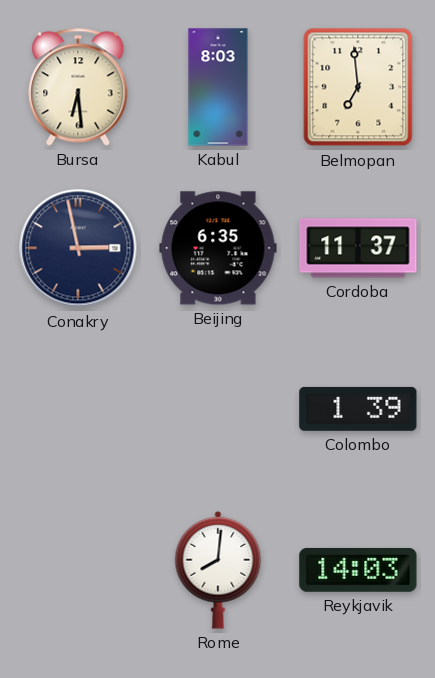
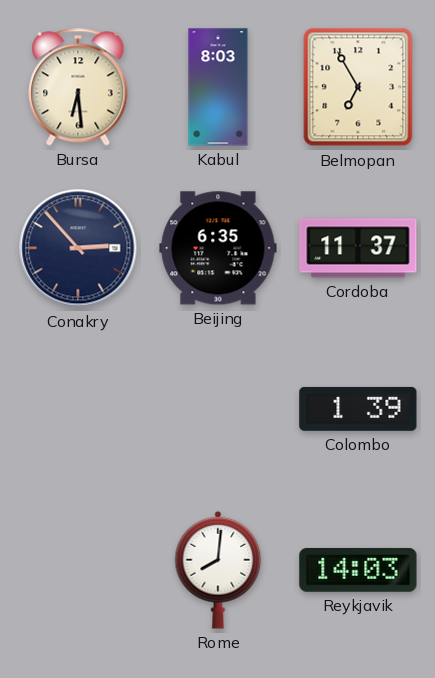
Belmopan: 6:59 -> 6:55 (358, 87)
Conakry: 2:58 -> 2:53 (78, 248)
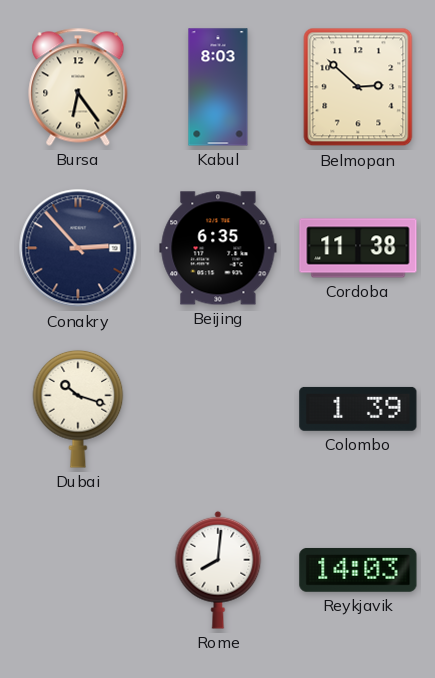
Bursa: 6:29 -> 6:24 (78, 87)
Belmopan: 6:55 -> 2:52 (358, 87)
Cordoba: 11:37 -> 11:38 (358, 248)
Dubai: none -> 10:18 (78, 409)
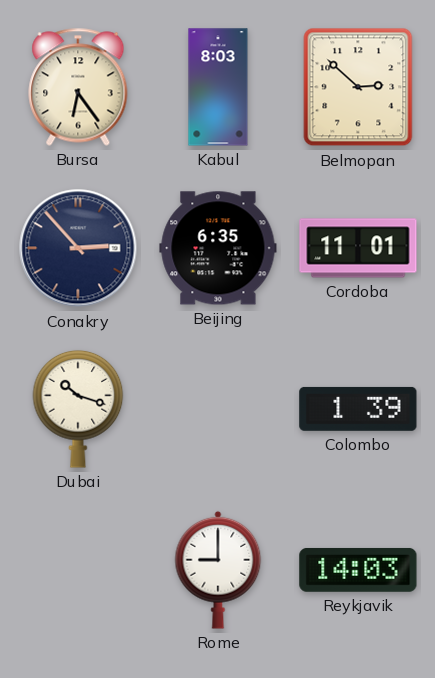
Cordoba: 11:38 -> 11:01 (358, 248)
Rome: 8:01 -> 9:00 (218, 570)
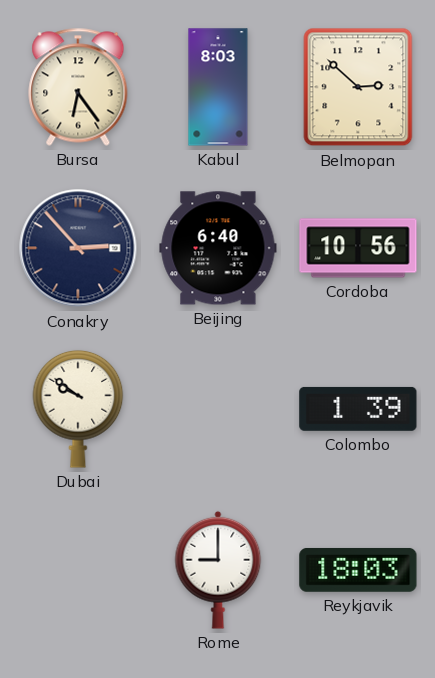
Beijing: 6:35 -> 6:40 (218, 248)
Cordoba: 11:01 -> 10:56 (358, 248)
Dubai: 10:18 -> 9:51 (78, 409)
Reykjavik: 14:03 -> 18:03 (358, 570)
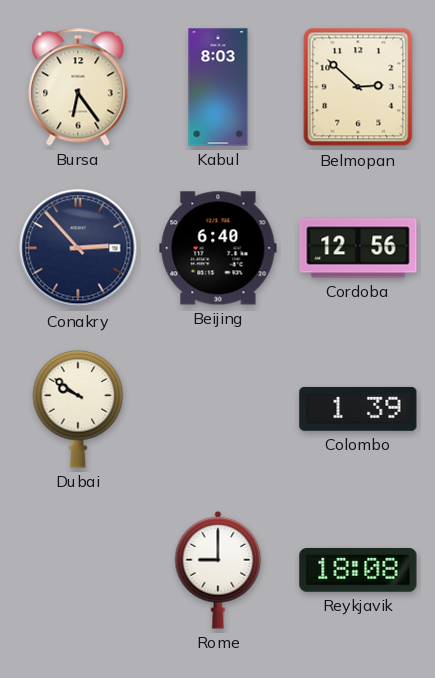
Cordoba: 10:56 -> 12:56 (358, 248)
Reykjavik: 18:03 -> 18:08 (358, 570)
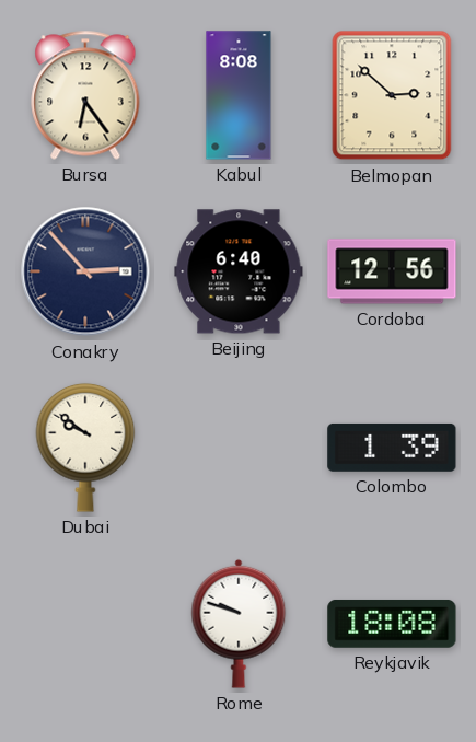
Kabul: 8:03 -> 8:08 (239, 95)
Rome: 9:00 -> 9:48 (239, 624)
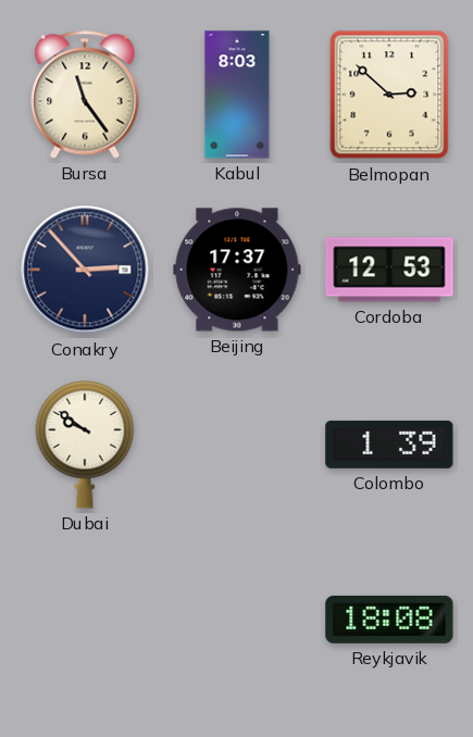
Bursa: 6:24 -> 11:24 (85, 95)
Kabul: 8:08 -> 8:03 (237, 95)
Beijing: 6:40 -> 17:37 (237, 270)
Cordoba: 12:56 -> 12:53 (389, 270)
Rome: 9:48 -> none (239, 624)
